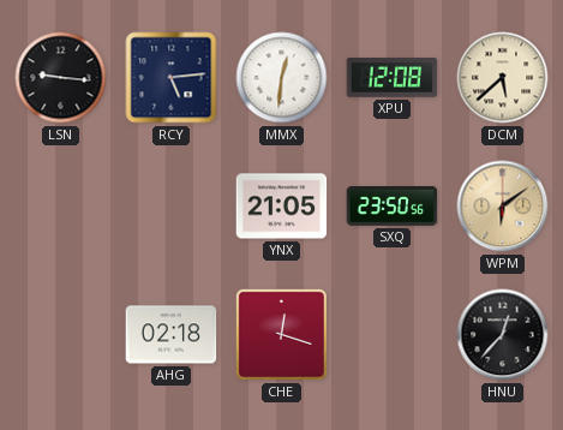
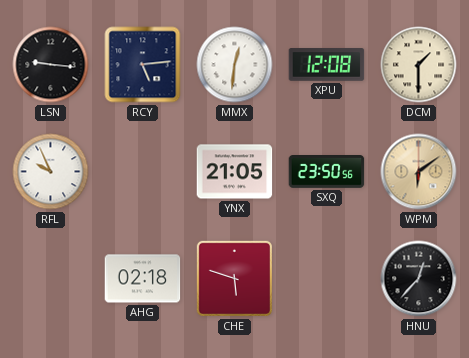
DCM: 5:38 -> 1:30 (419, 65)
RFL: none -> 9:56 (51, 172)
CHE: 12:18 -> 5:48 (234, 278)
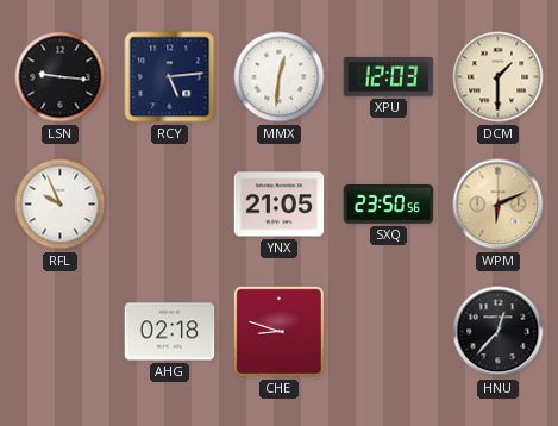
XPU: 12:08 -> 12:03 (389, 77)
WPM: 6:09 -> 6:11 (499, 205)
CHE: 5:48 -> 8:48 (278, 331)
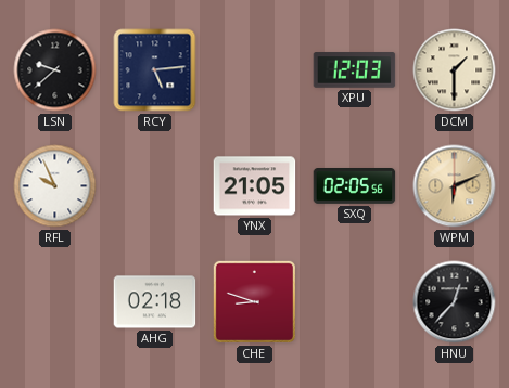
LSN: 9:16 -> 9:38 (55, 70)
MMX: 12:31 -> none (280, 77)
SXQ: 23:50 -> 02:05 (355, 186)
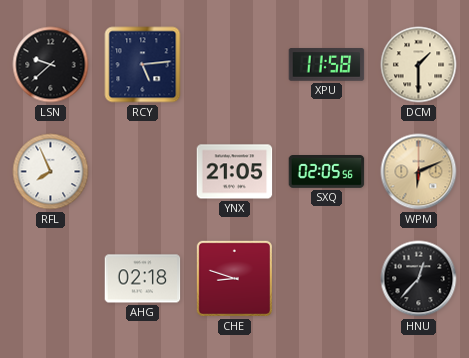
XPU: 12:03 -> 11:58 (327, 65)
RFL: 9:56 -> 7:56 (51, 172)
